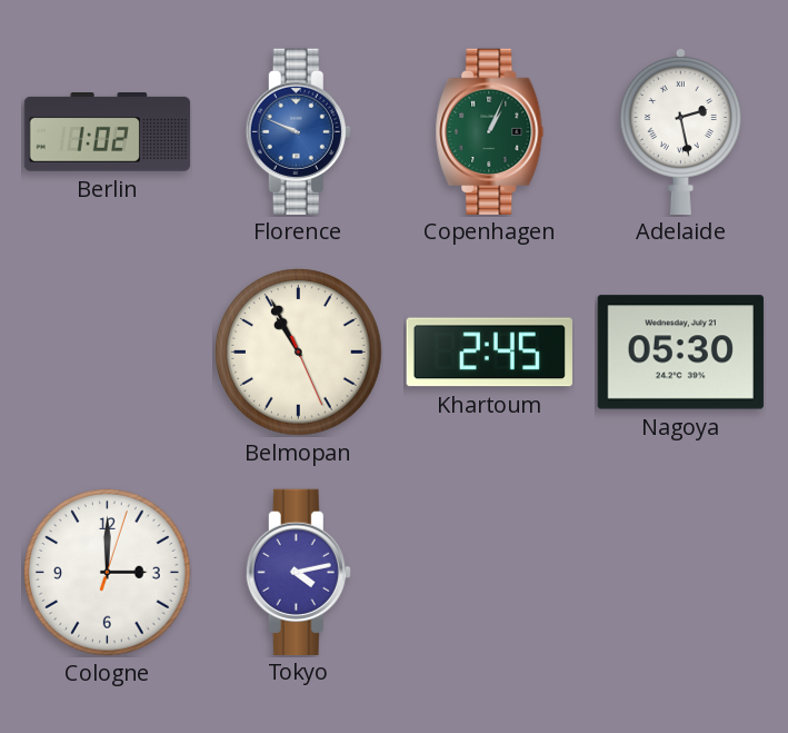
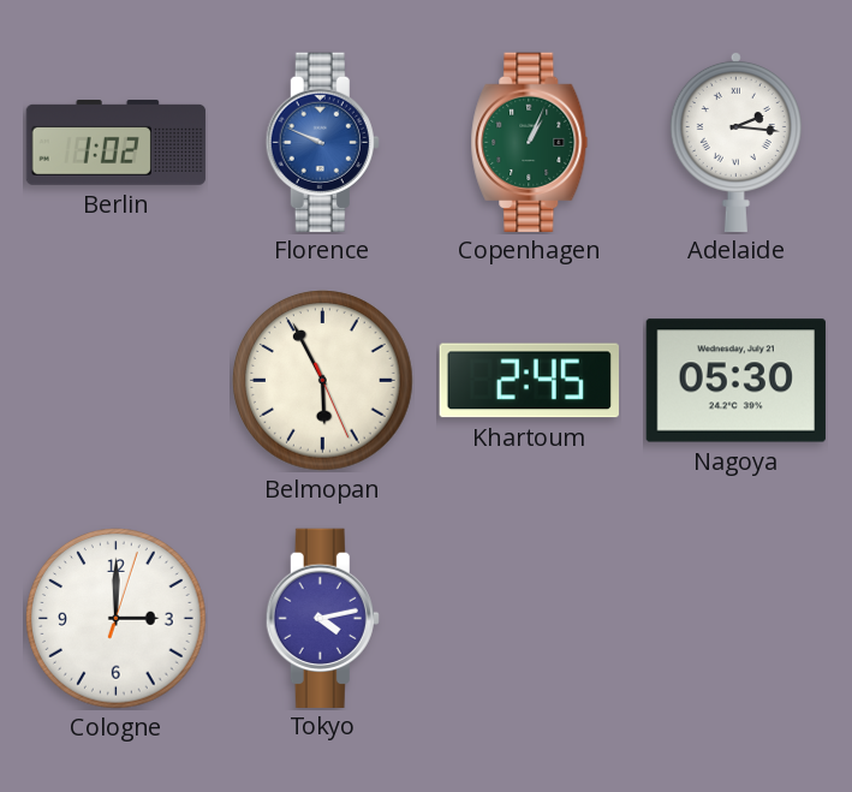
Adelaide: 2:28 -> 2:16 (735, 141)
Belmopan: 10:55 -> 5:55 (323, 381)
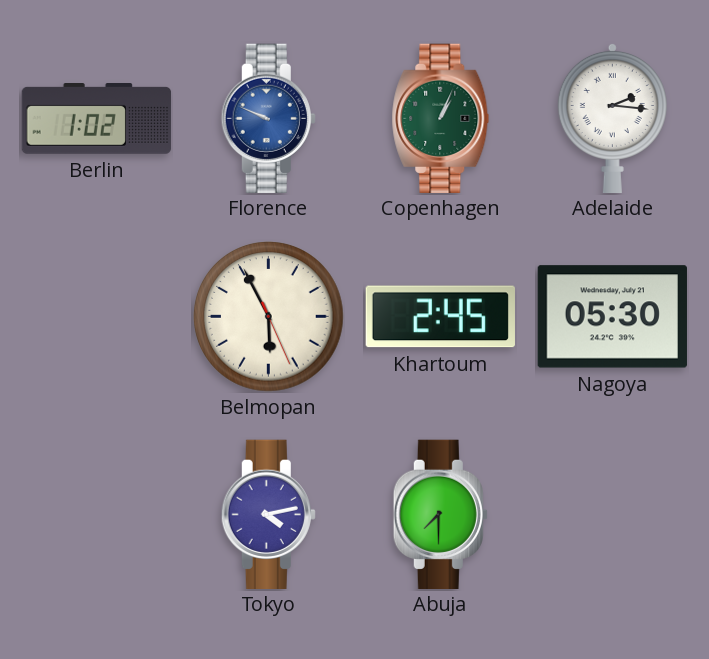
Cologne: 3:00 -> none (117, 619)
Abuja: none -> 7:30 (440, 514)
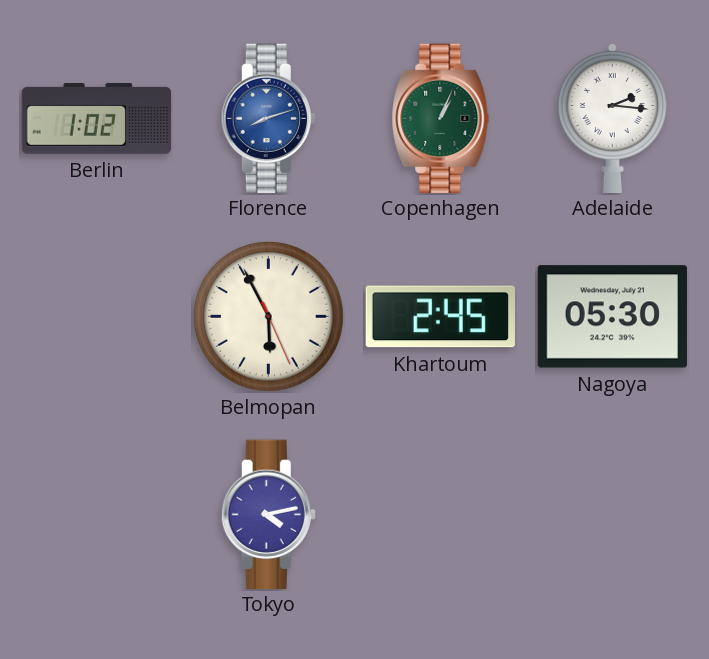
Florence: 9:49 -> 8:12 (268, 118)
Abuja: 7:30 -> none (440, 514)
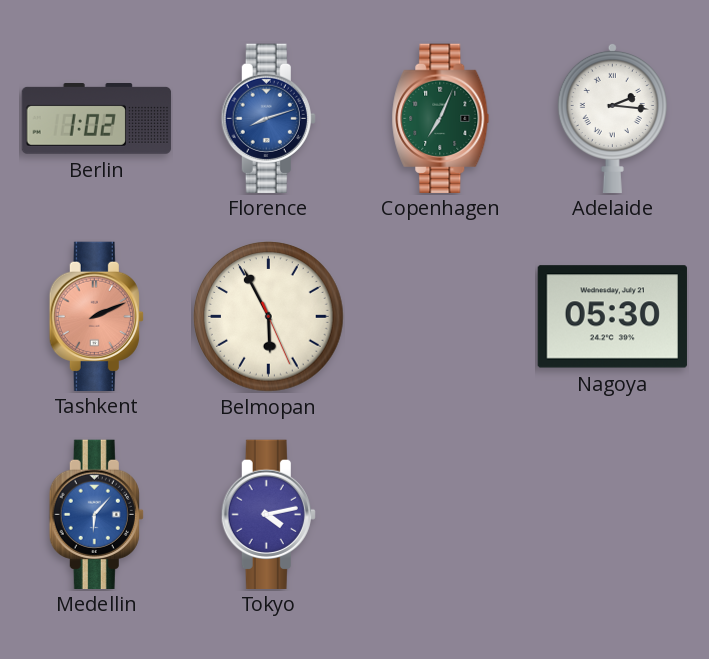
Copenhagen: 1:04 -> 7:04 (441, 118)
Tashkent: none -> 2:11 (96, 316)
Khartoum: 2:45 -> none (440, 317)
Medellin: none -> 6:07 (96, 514)
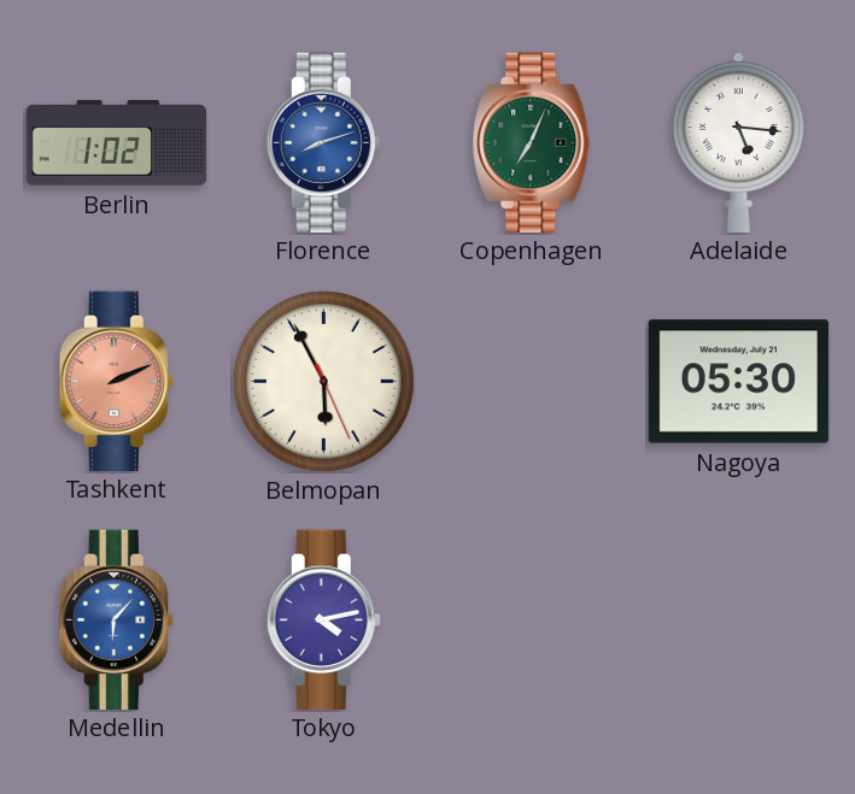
Adelaide: 2:16 -> 5:16 (738, 141)
